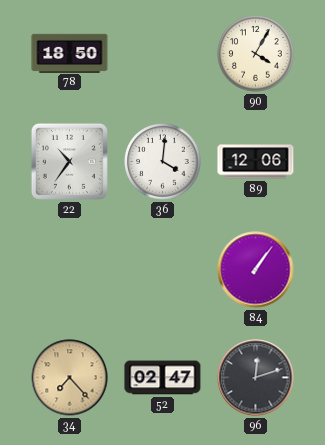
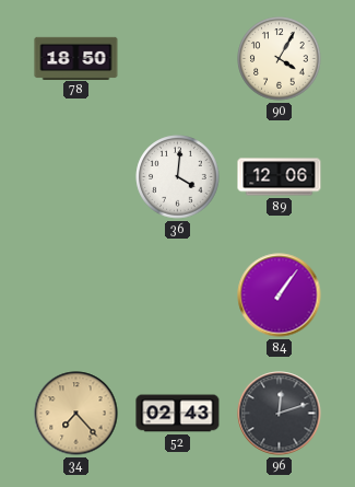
22: 10:36 -> none (69, 161)
52: 02:47 -> 02:43 (178, 414)
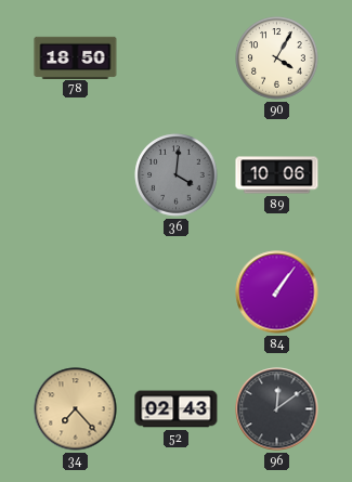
36 dial: white -> grey (177, 175)
89: 12:06 -> 10:06 (277, 175)
96: 12:12 -> 12:09 (277, 409)
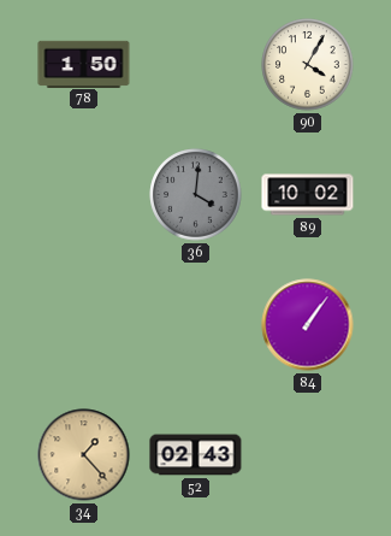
78: 18:50 -> 1:50 (84, 64)
89: 10:06 -> 10:02 (308, 195)
34: 7:23 -> 1:23 (84, 455)
96: 12:09 -> none (277, 409)
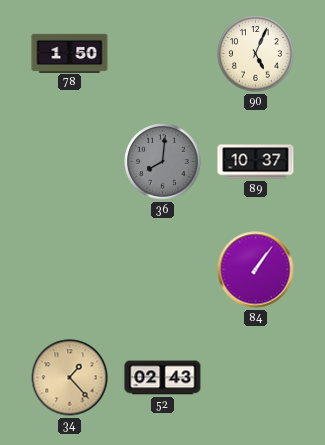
90: 4:05 -> 5:04 (256, 54)
36: 4:01 -> 8:01 (163, 162)
89: 10:02 -> 10:37 (256, 162)
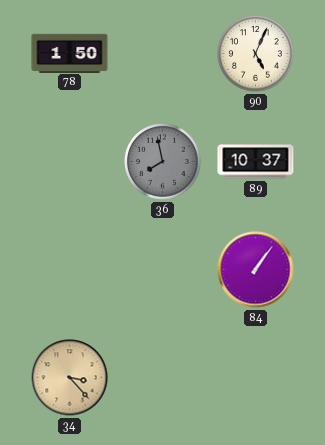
36: 8:01 -> 7:58 (163, 162)
34: 1:23 -> 3:23 (70, 378)
52: 02:43 -> none (163, 378)
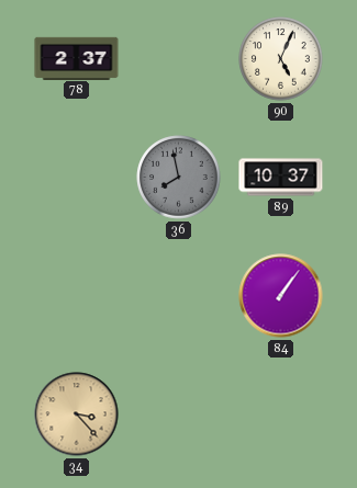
78: 1:50 -> 2:37 (77, 58)
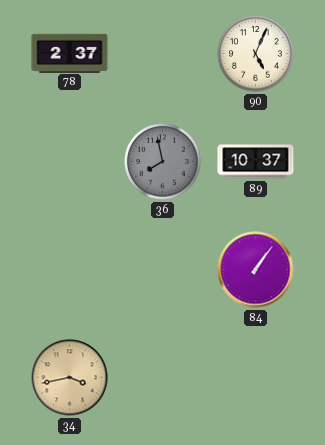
34: 3:23 -> 3:43 (70, 378)
